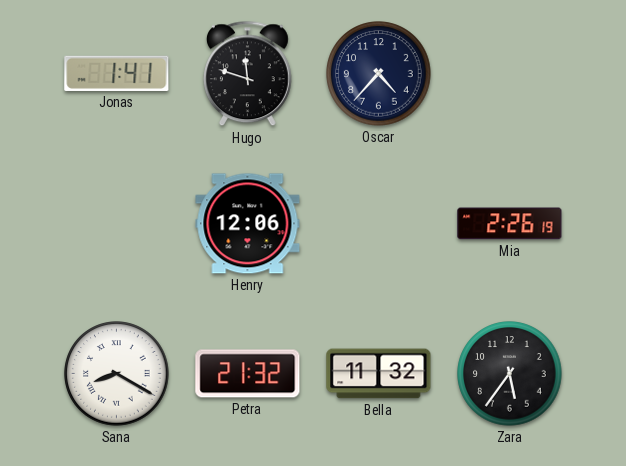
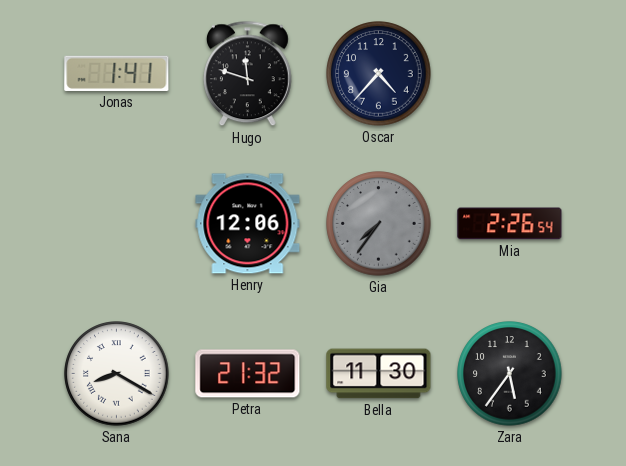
Gia: none -> 7:36 (379, 224)
Mia: 2:26:19 -> 2:26:54 (510, 224)
Bella: 11:32 -> 11:30 (379, 374)
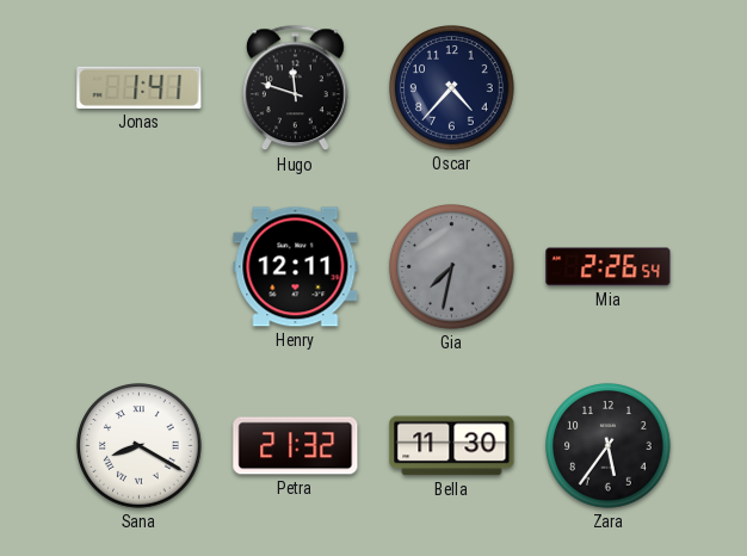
Henry: 12:06 -> 12:11 (296, 267)
Gia: 7:36 -> 7:32 (452, 267)
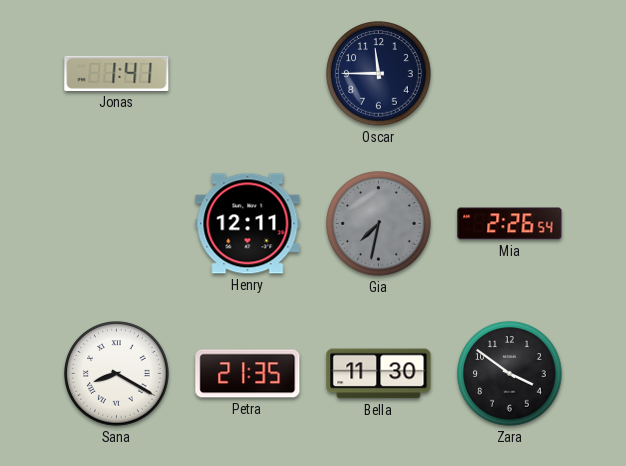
Hugo: 11:48 -> none (295, 88)
Oscar: 4:37 -> 11:45 (379, 74)
Petra: 21:32 -> 21:35 (248, 374)
Zara: 5:36 -> 3:51 (510, 374)
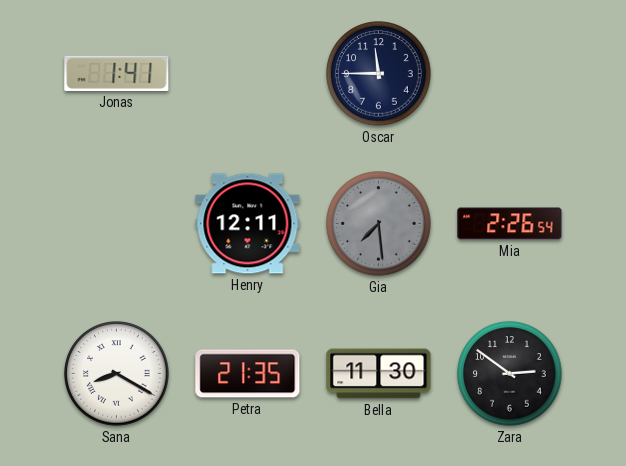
Gia: 7:32 -> 7:29 (379, 224)
Zara: 3:51 -> 2:51 (510, 374)
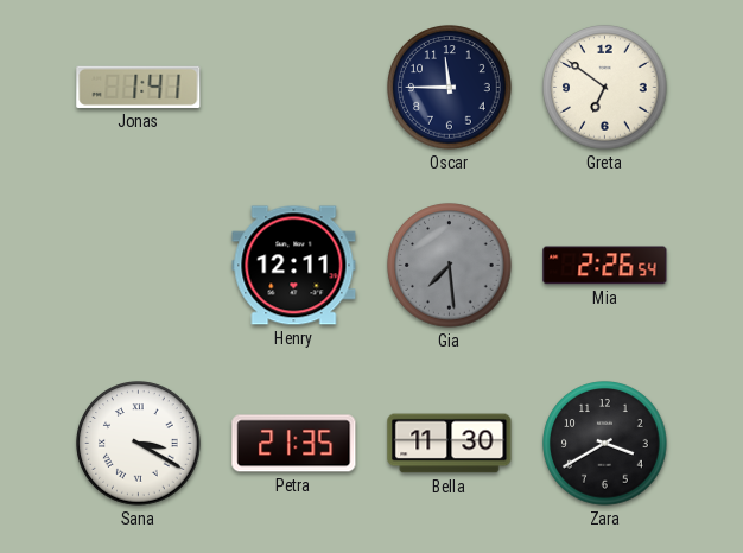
Greta: none -> 6:51 (605, 88)
Sana: 8:20 -> 3:20 (139, 444)
Zara: 2:51 -> 3:40 (605, 444)
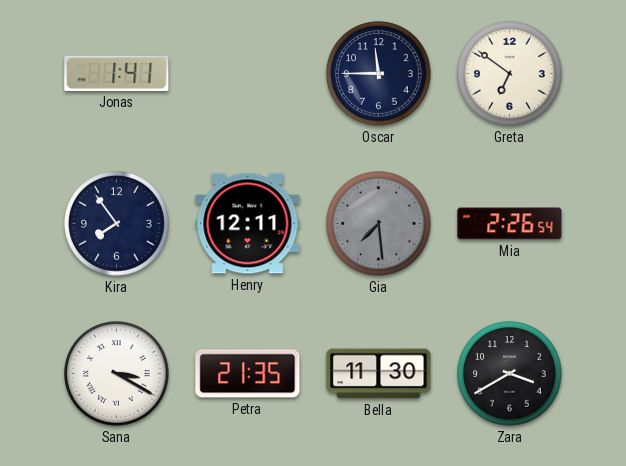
Kira: none -> 7:54 (117, 224)
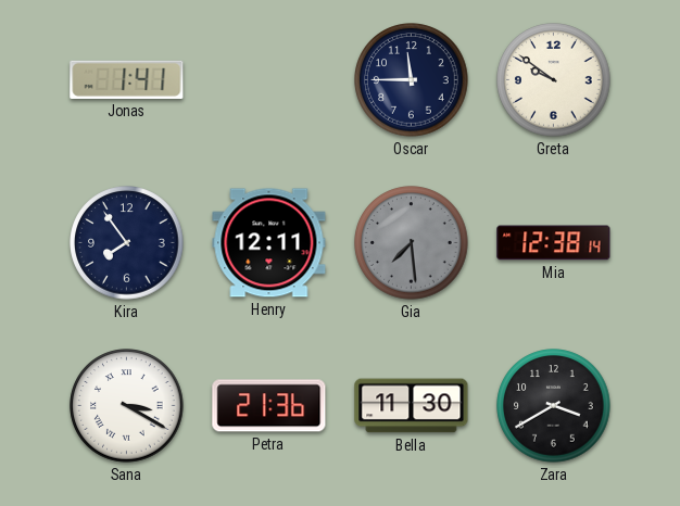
Greta: 6:51 -> 9:51 (554, 80)
Mia: 2:26 -> 12:38 (554, 243)
Petra: 21:35 -> 21:36 (269, 406)
